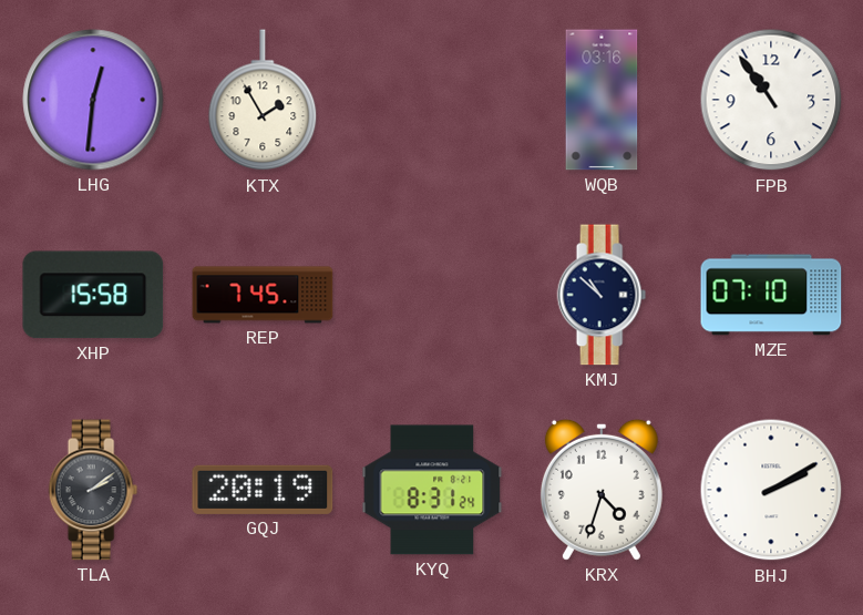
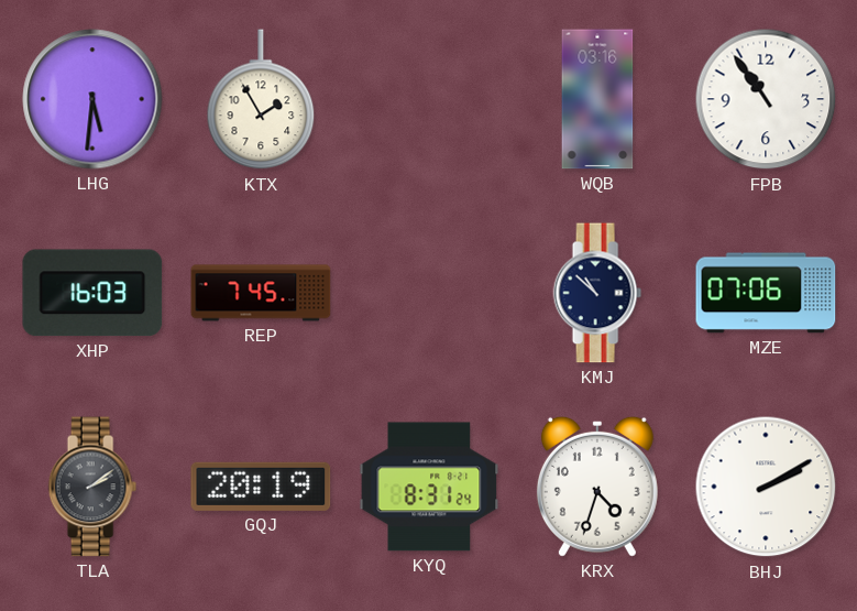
LHG: 12:31 -> 5:31 (92, 99)
XHP: 15:58 -> 16:03 (92, 293)
MZE: 07:10 -> 07:06 (766, 293)
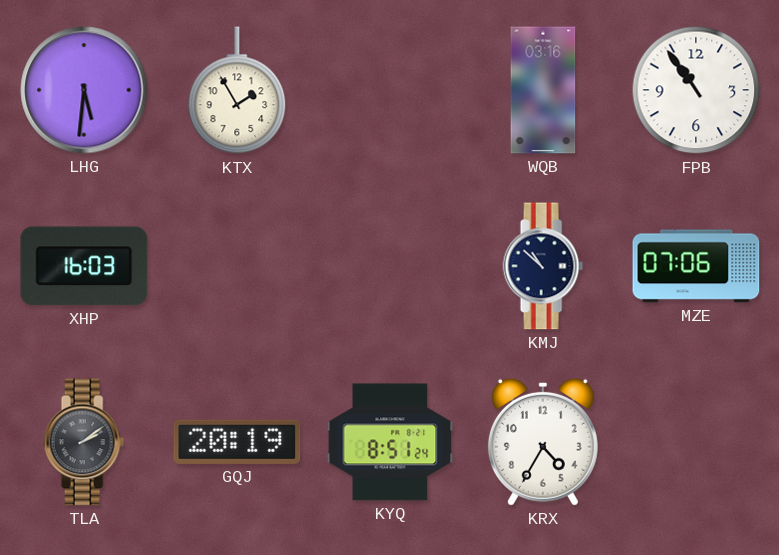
REP: 7:45 -> none (261, 293)
KYQ: 8:31 -> 8:51 (390, 442)
KRX: 4:33 -> 4:35 (543, 442)
BHJ: 2:10 -> none (766, 487)
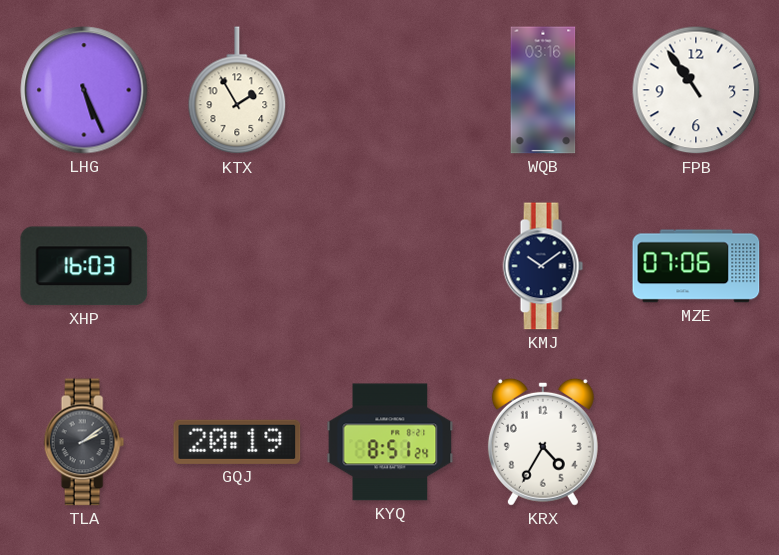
LHG: 5:31 -> 5:26 (84, 90)
KMJ: 10:52 -> 10:09 (543, 266)
